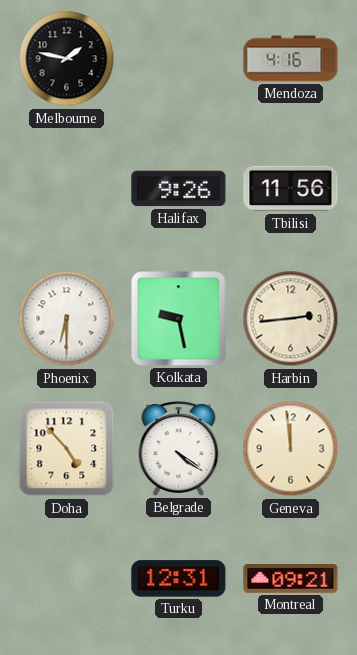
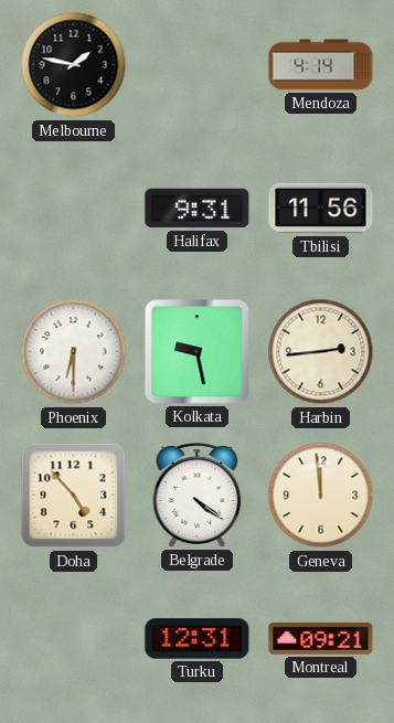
Mendoza: 4:16 -> 4:14 (321, 65)
Halifax: 9:26 -> 9:31 (198, 209)
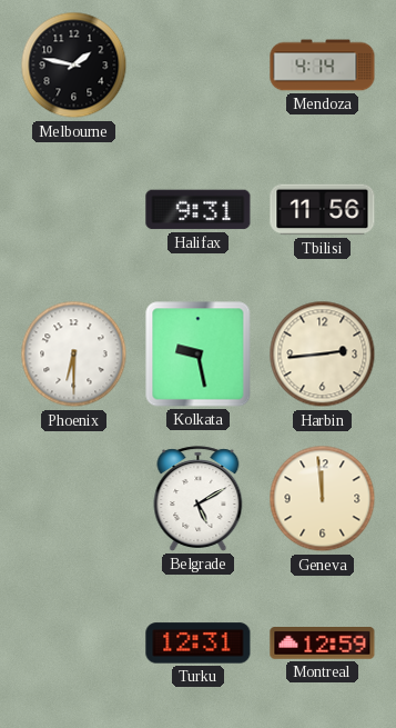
Doha: 4:53 -> none (74, 496)
Belgrade: 4:21 -> 5:10 (199, 499)
Montreal: 09:21 -> 12:59 (323, 644)
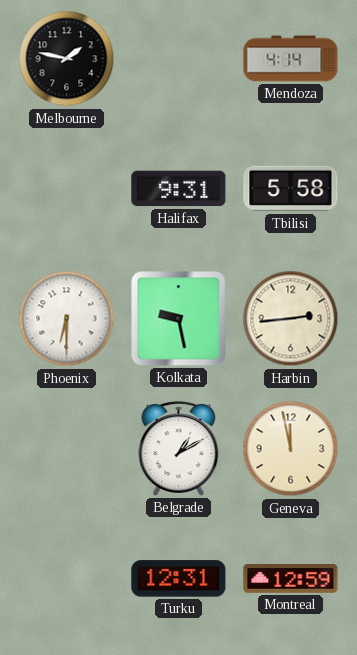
Tbilisi: 11:56 -> 5:58 (291, 189)
Belgrade: 5:10 -> 1:10 (179, 449)
Geneva: 11:59 -> 11:58 (291, 449)
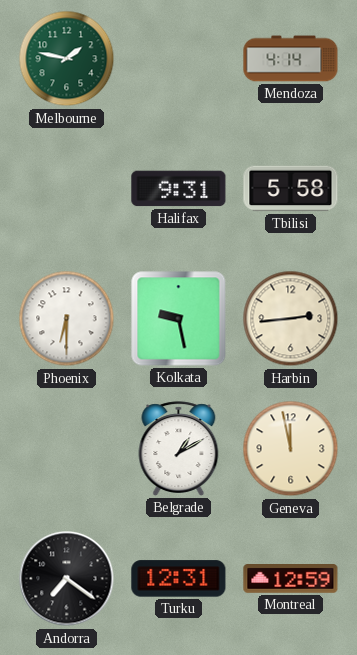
Melbourne dial: black -> green (67, 59)
Andorra: none -> 7:21 (67, 579)
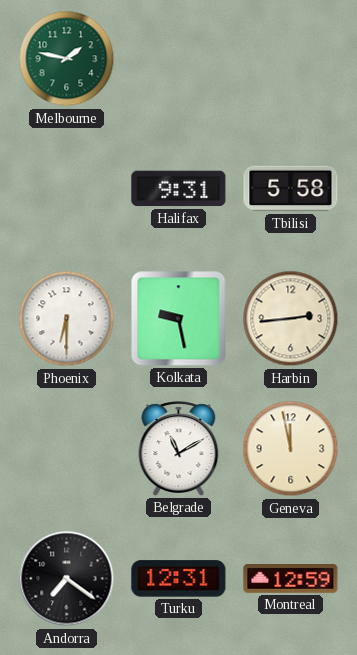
Mendoza: 4:14 -> none (291, 59)
Belgrade: 1:10 -> 11:10 (179, 449)
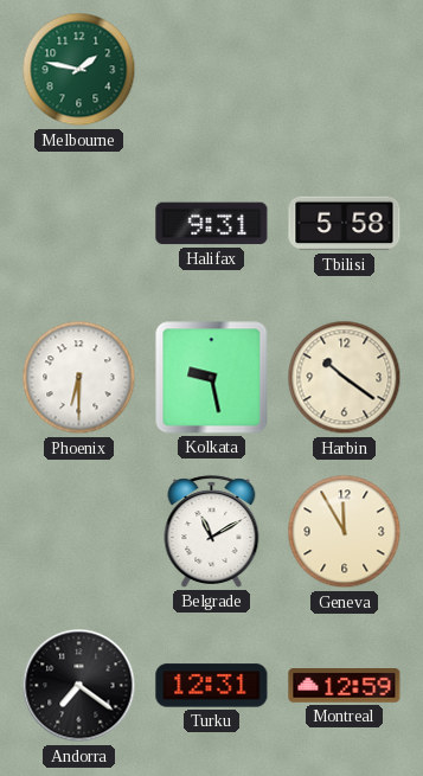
Harbin: 2:44 -> 10:21 (345, 378)
Geneva: 11:58 -> 11:55 (345, 532)
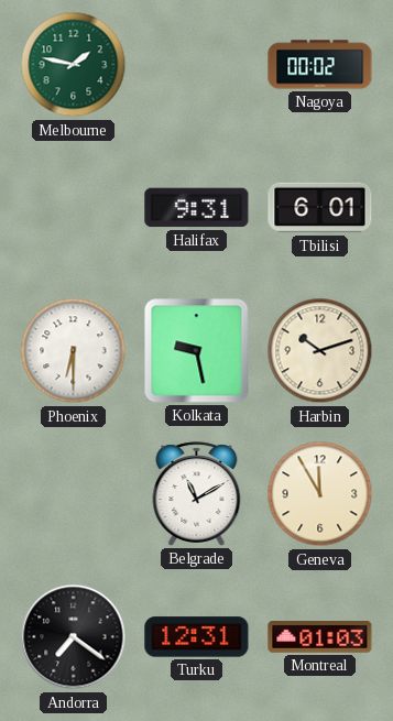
Nagoya: none -> 00:02 (320, 65)
Tbilisi: 5:58 -> 6:01 (320, 208)
Harbin: 10:21 -> 10:12 (320, 351)
Montreal: 12:59 -> 01:03 (320, 637)
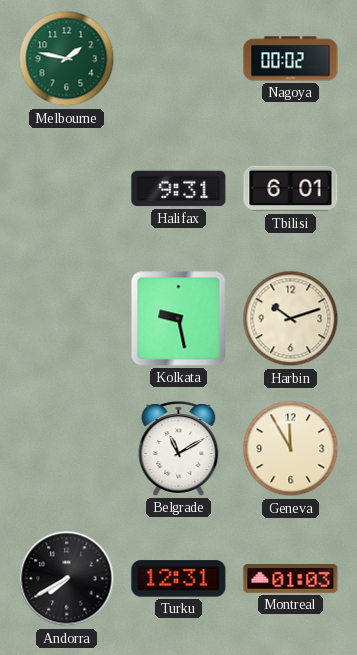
Phoenix: 6:30 -> none (74, 351)
Andorra: 7:21 -> 7:40 (67, 579)
